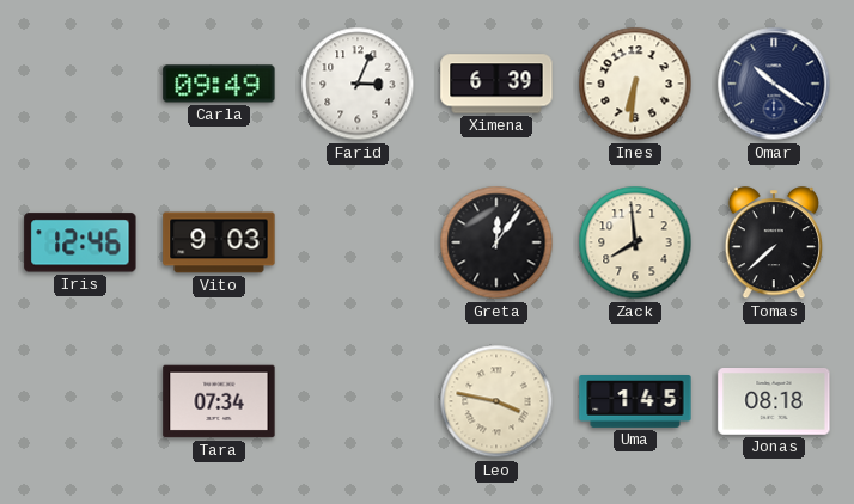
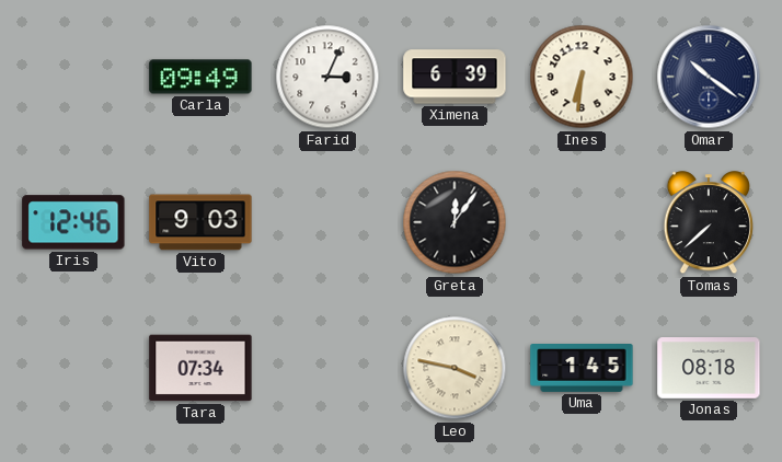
Zack: 7:59 -> none (635, 242)
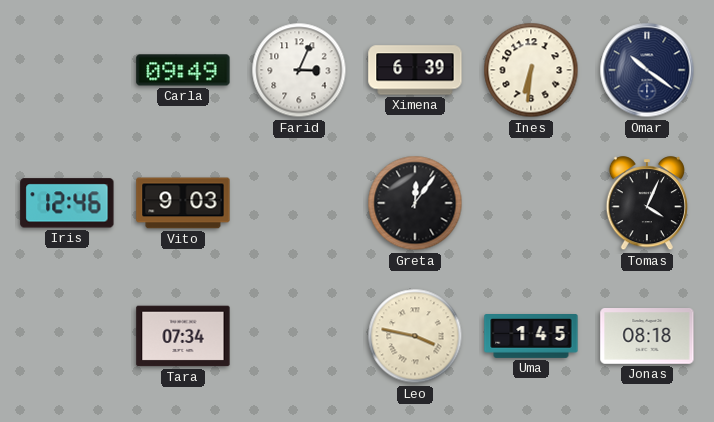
Tomas: 7:38 -> 4:04 (646, 204)
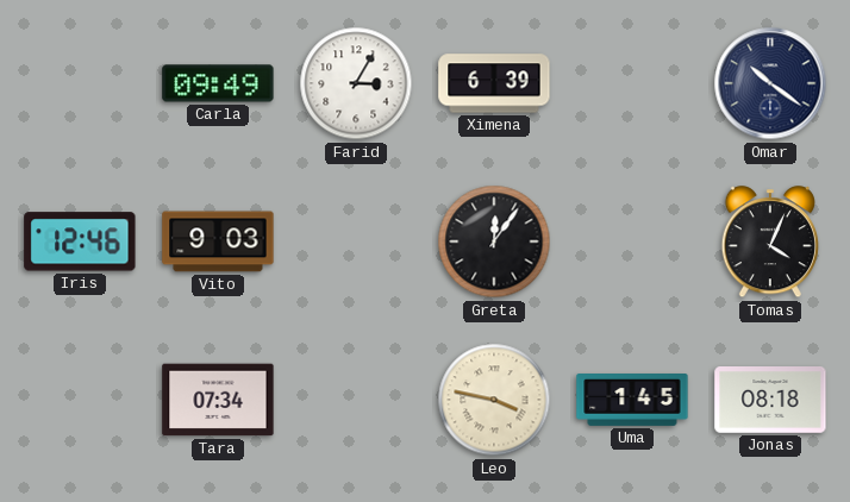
Farid: 3:04 -> 3:05 (356, 83)
Ines: 6:31 -> none (531, 70)
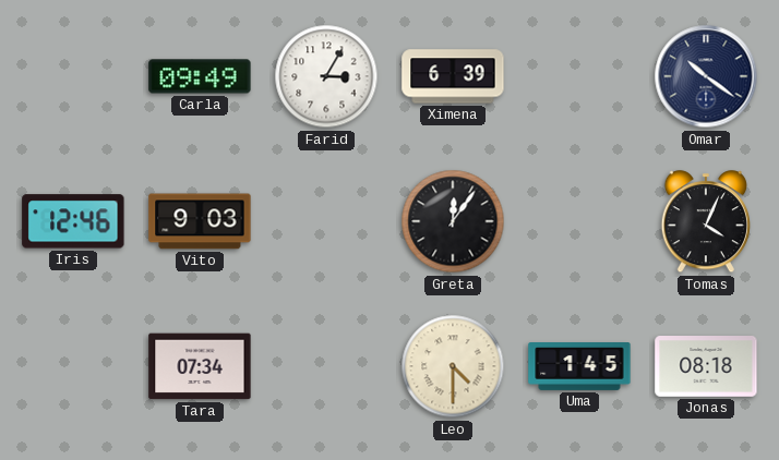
Leo: 3:47 -> 4:30 (453, 366)
